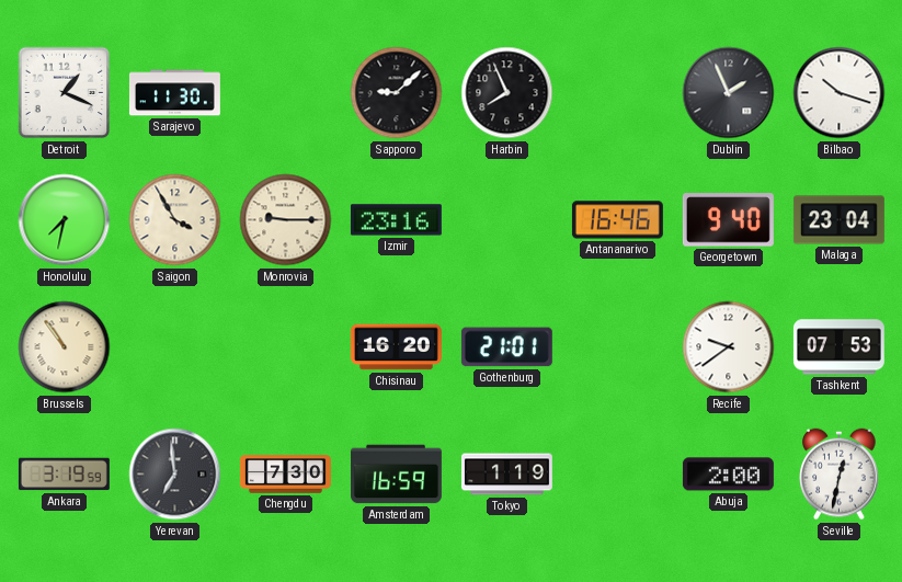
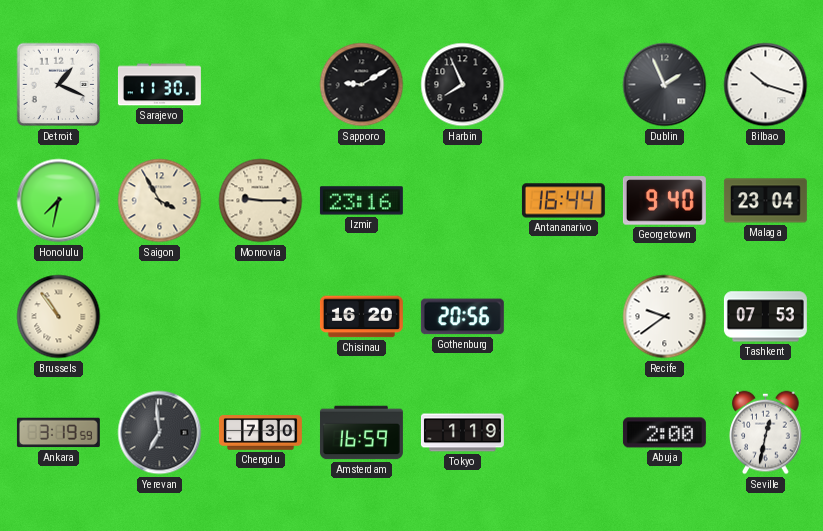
Sapporo: 9:08 -> 9:10 (362, 85)
Antananarivo: 16:46 -> 16:44 (563, 201)
Gothenburg: 21:01 -> 20:56 (462, 317)
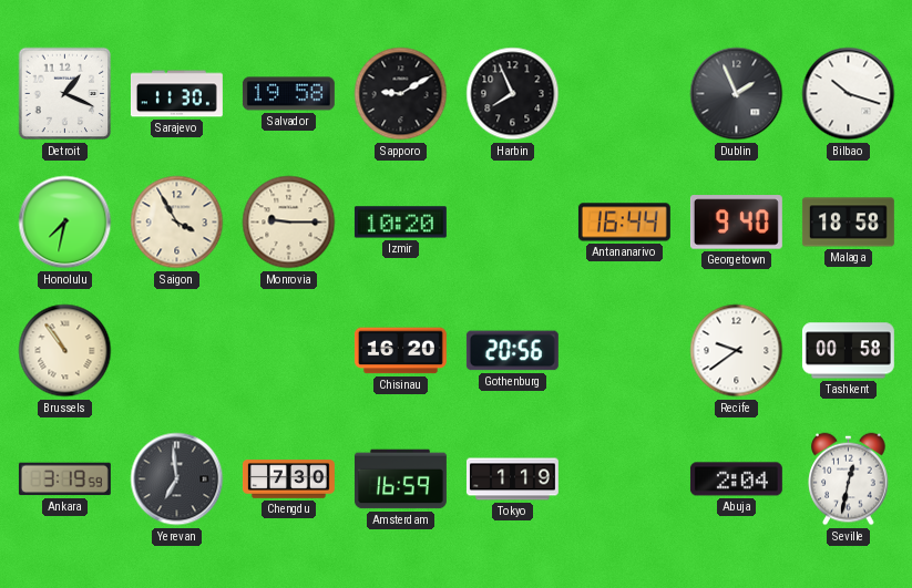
Salvador: none -> 19:58 (288, 94)
Izmir: 23:16 -> 10:20 (400, 223)
Malaga: 23:04 -> 18:58 (848, 223)
Tashkent: 07:53 -> 00:58 (848, 351)
Abuja: 2:00 -> 2:04 (736, 479)
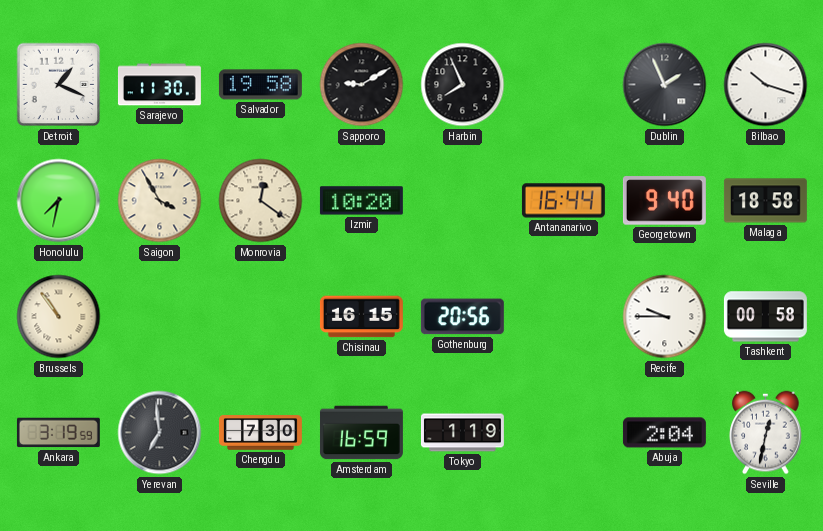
Monrovia: 9:15 -> 12:21 (261, 201)
Chisinau: 16:20 -> 16:15 (361, 317)
Recife: 9:39 -> 9:45 (665, 317)
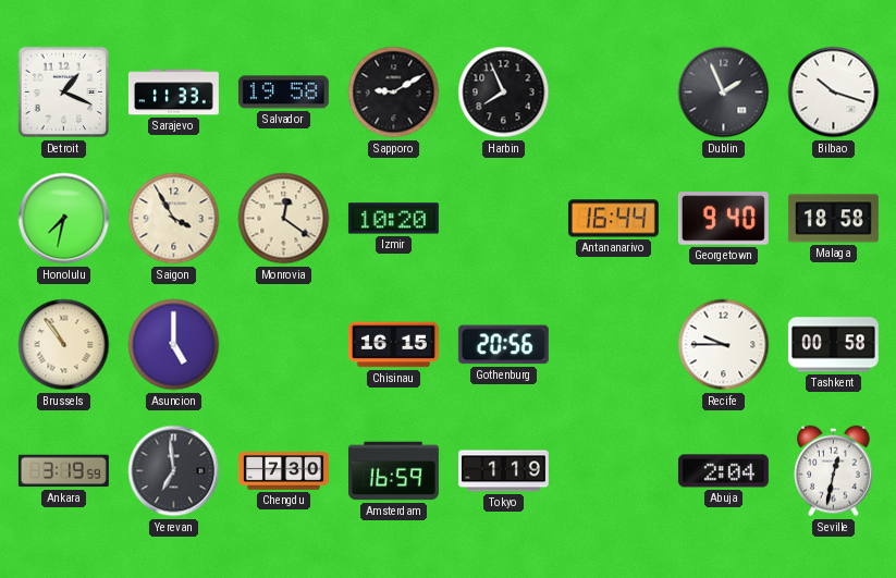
Sarajevo: 11:30 -> 11:33 (173, 93)
Asuncion: none -> 5:00 (174, 345)
